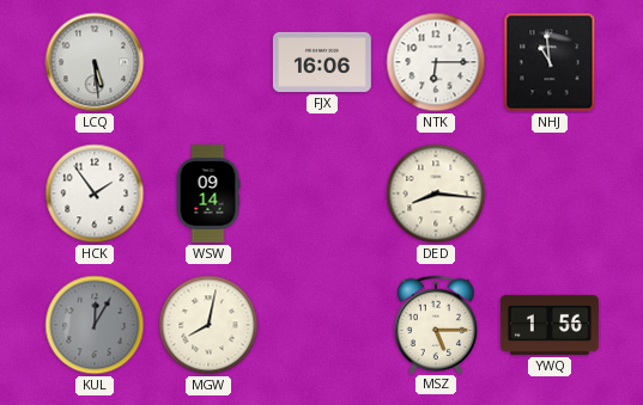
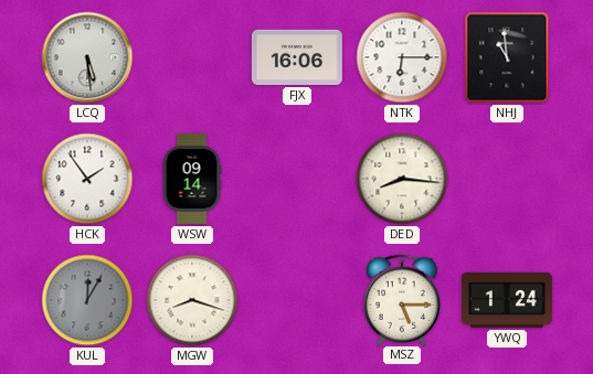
MGW: 8:02 -> 8:18 (192, 300)
YWQ: 1:56 -> 1:24 (507, 300)
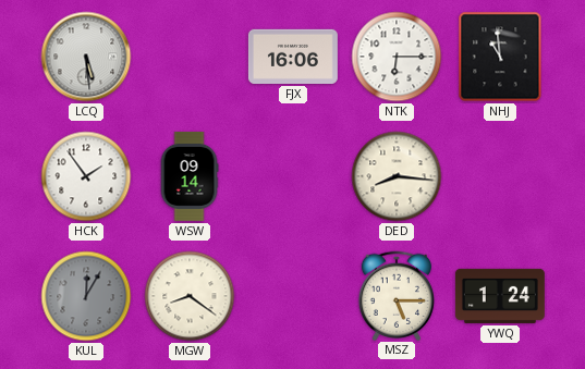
MGW: 8:18 -> 8:21 (190, 296)
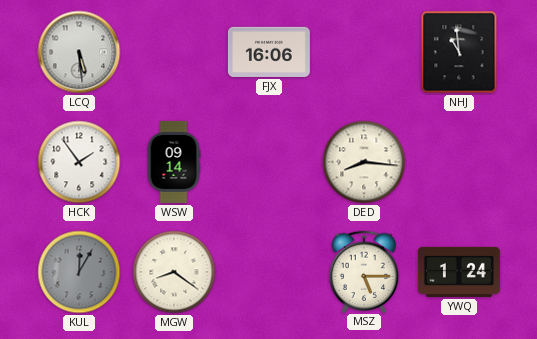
NTK: 6:15 -> none (397, 57)
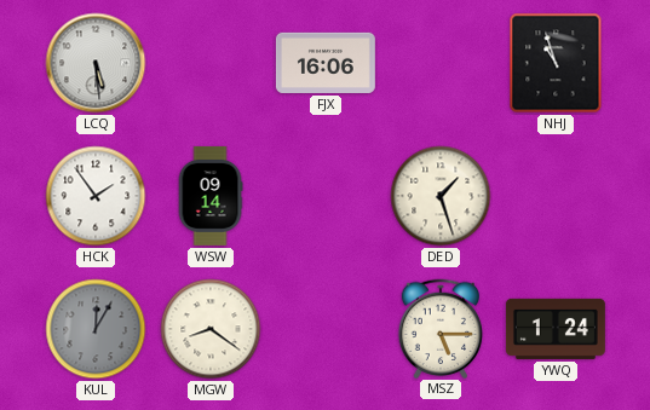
NHJ: 10:59 -> 10:57 (556, 63)
DED: 8:16 -> 1:27 (441, 196)
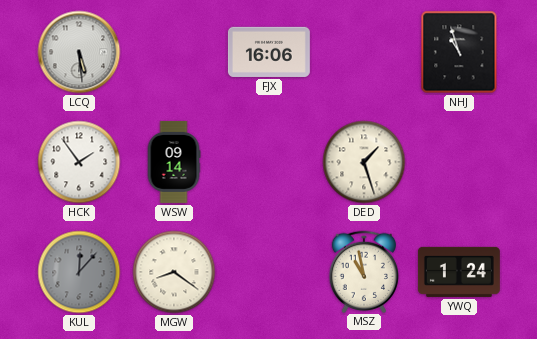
KUL: 12:05 -> 12:07 (79, 272)
MSZ: 5:15 -> 10:58 (363, 271)
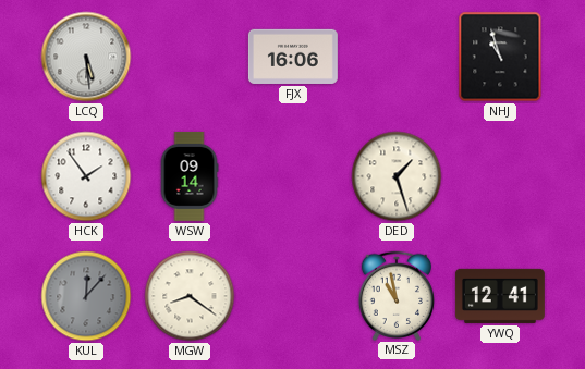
YWQ: 1:24 -> 12:41 (500, 296)
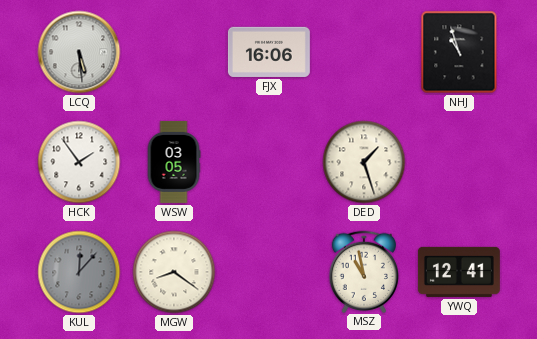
WSW: 09:14 -> 03:05 (174, 162)
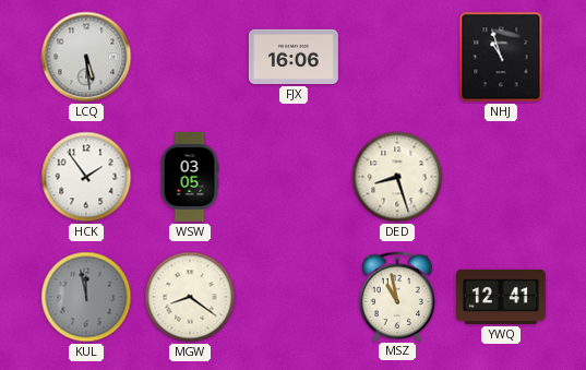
DED: 1:27 -> 8:27 (397, 177)
KUL: 12:07 -> 11:58 (86, 297)
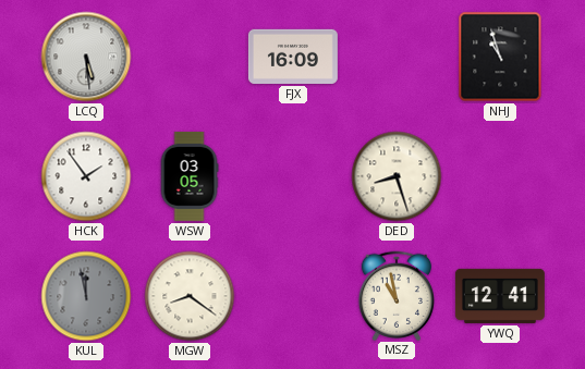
FJX: 16:06 -> 16:09 (293, 57)
